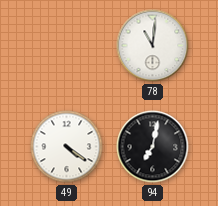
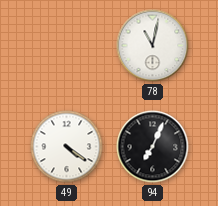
78: 11:01 -> 11:02 (153, 46)
94: 7:02 -> 7:04 (153, 147)
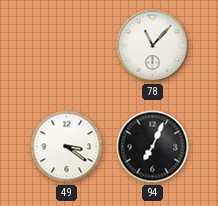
78: 11:02 -> 11:07 (153, 46)
49: 4:21 -> 3:21 (67, 147)
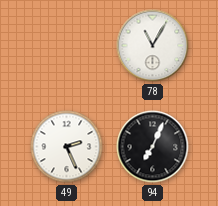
78: 11:07 -> 11:05 (153, 46)
49: 3:21 -> 2:26 (67, 147)
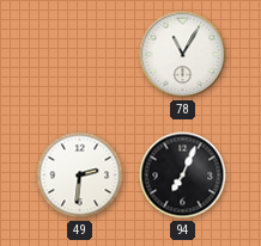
49: 2:26 -> 2:31 (80, 176)
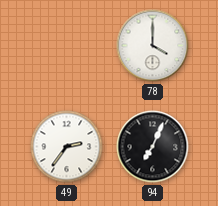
78: 11:05 -> 4:00 (153, 46)
49: 2:31 -> 2:36 (67, 147)
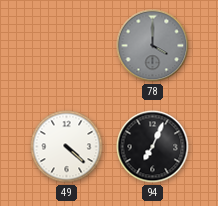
78 dial: white -> grey (153, 46)
49: 2:36 -> 4:22 (67, 147)
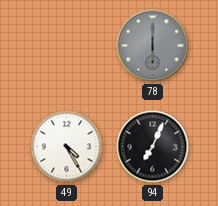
78: 4:00 -> 6:00 (153, 46)
49: 4:22 -> 4:25 (67, 147)
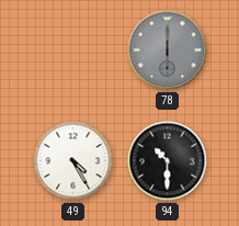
94: 7:04 -> 10:30 (168, 161)
